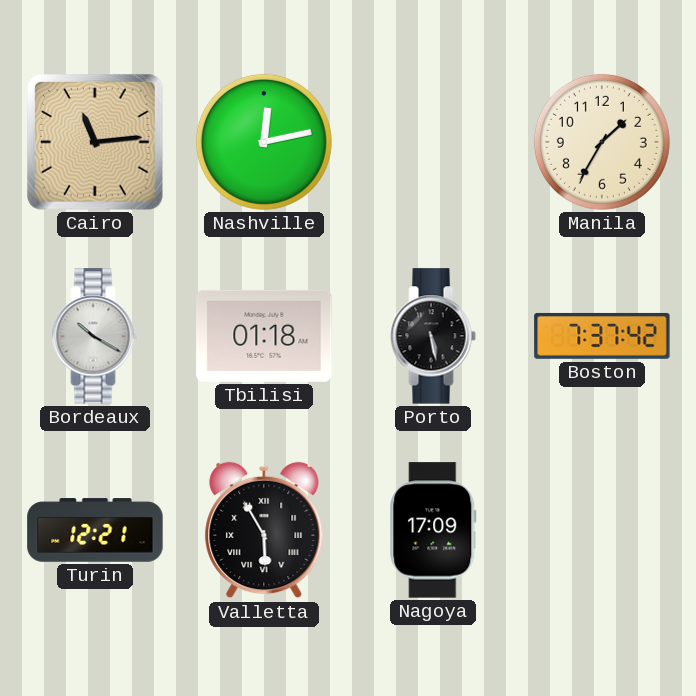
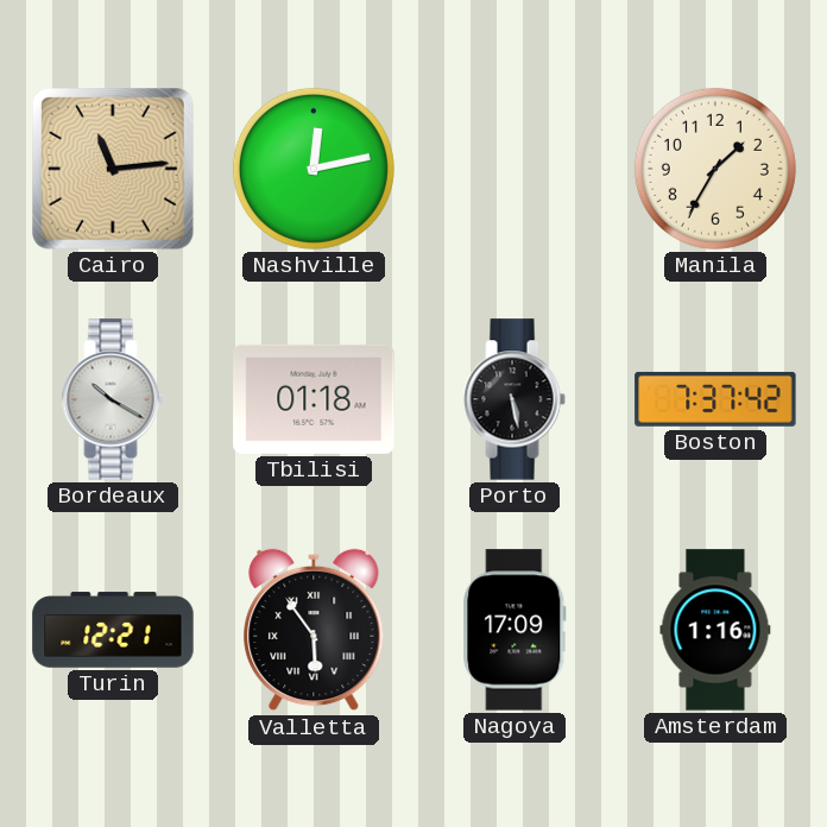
Valletta: 5:55 -> 5:54 (314, 630)
Amsterdam: none -> 1:16 (715, 630)
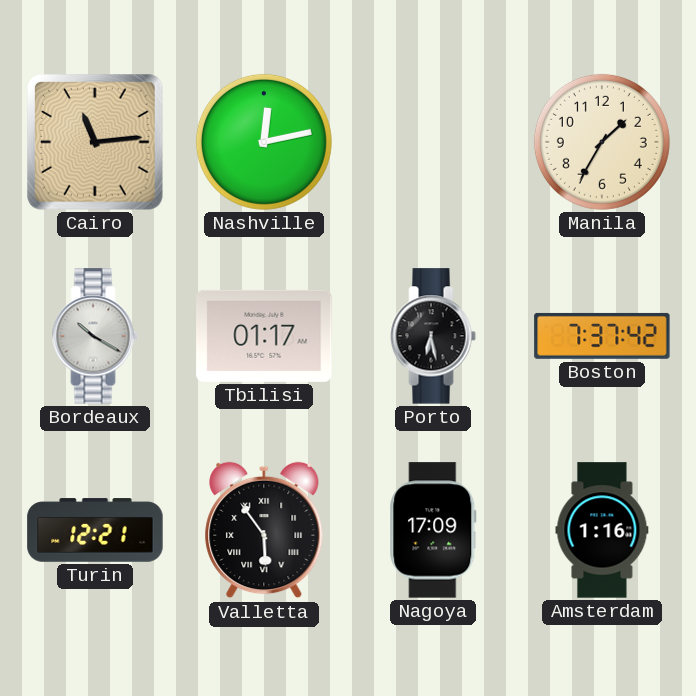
Tbilisi: 01:18 -> 01:17 (264, 336)
Porto: 5:28 -> 6:28 (433, 336)
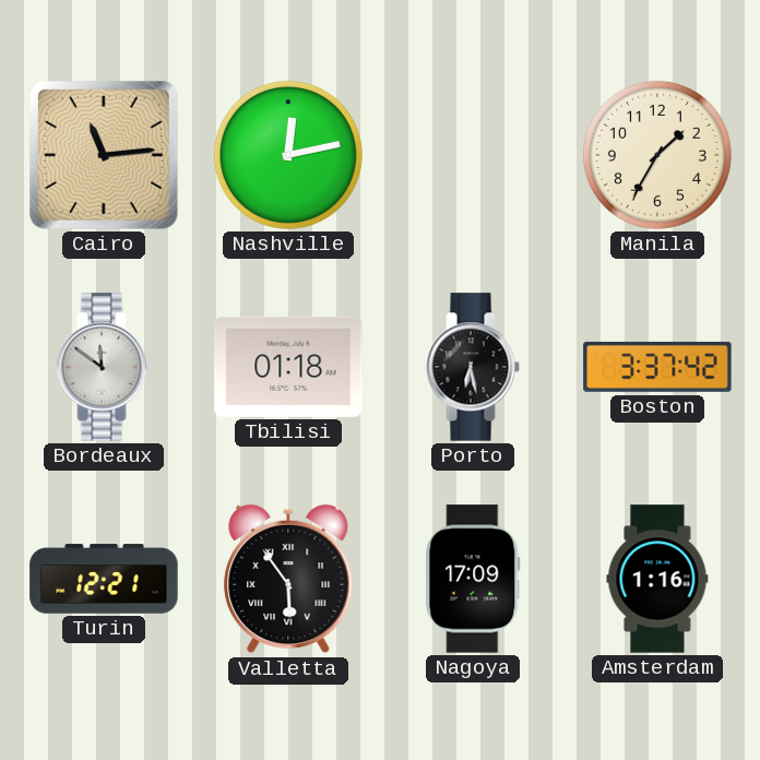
Bordeaux: 10:20 -> 11:51 (104, 367)
Tbilisi: 01:17 -> 01:18 (288, 367)
Boston: 7:37 -> 3:37 (657, 367)
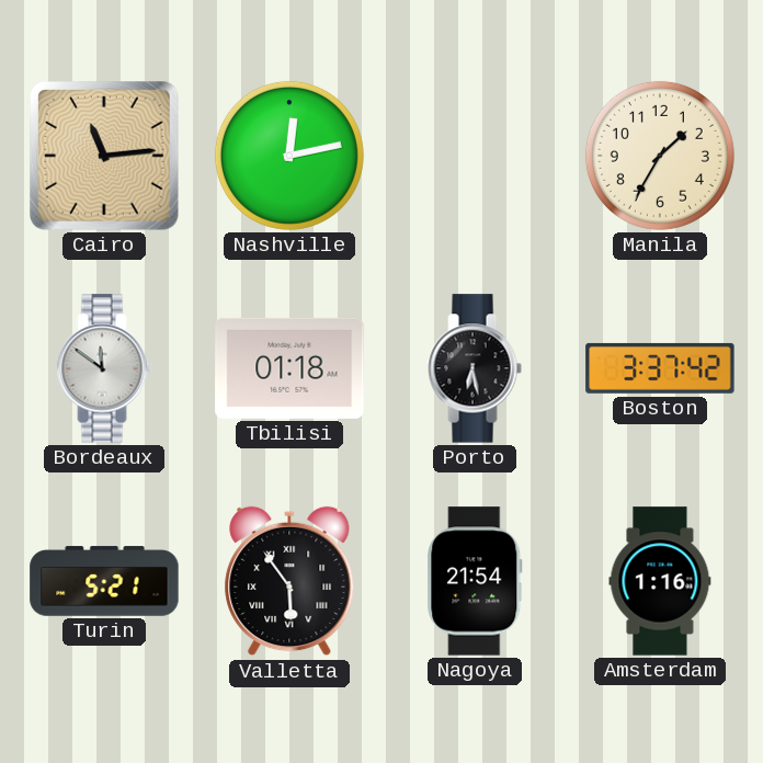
Turin: 12:21 -> 5:21 (104, 581)
Nagoya: 17:09 -> 21:54 (475, 581)
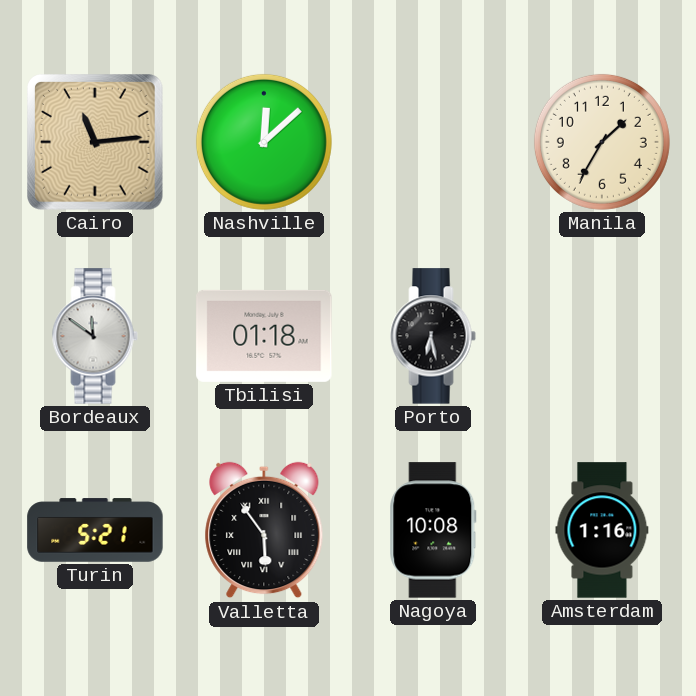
Nashville: 12:13 -> 12:08 (264, 142)
Boston: 3:37 -> none (660, 368)
Nagoya: 21:54 -> 10:08 (433, 530)
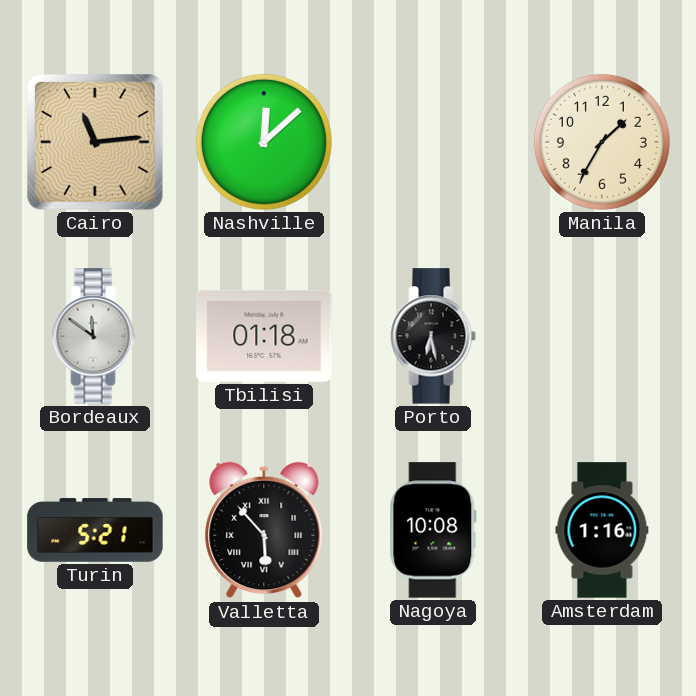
Valletta: 5:54 -> 5:53 (264, 530)
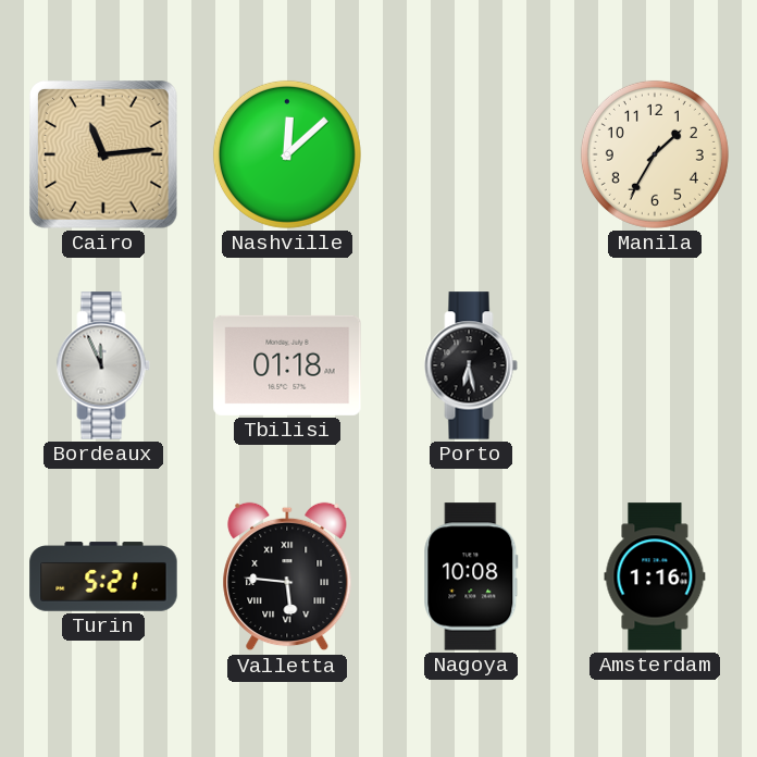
Bordeaux: 11:51 -> 11:56 (103, 365)
Valletta: 5:53 -> 5:46 (287, 576)
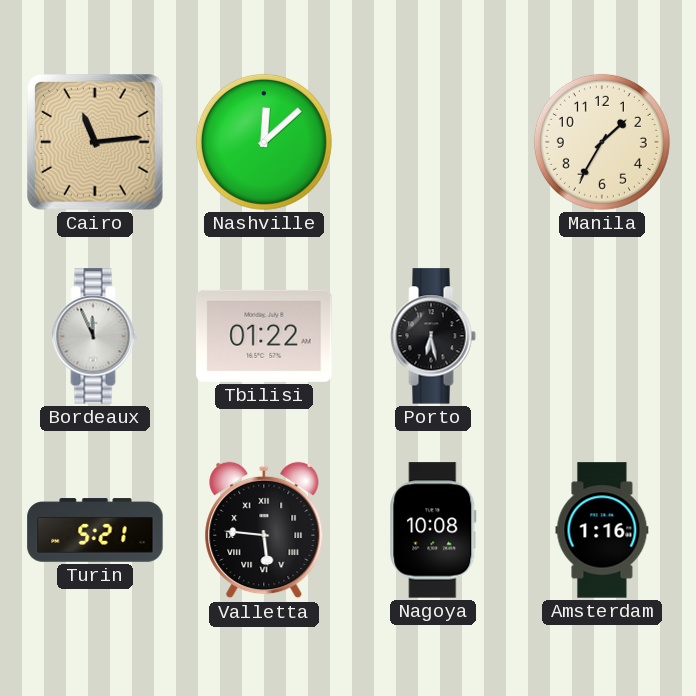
Tbilisi: 01:18 -> 01:22 (264, 336)
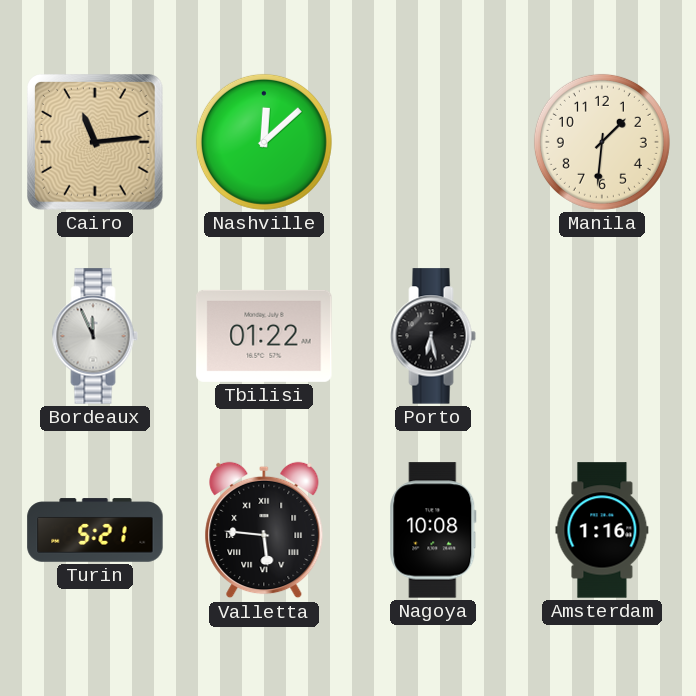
Manila: 1:35 -> 1:31 (602, 142)
